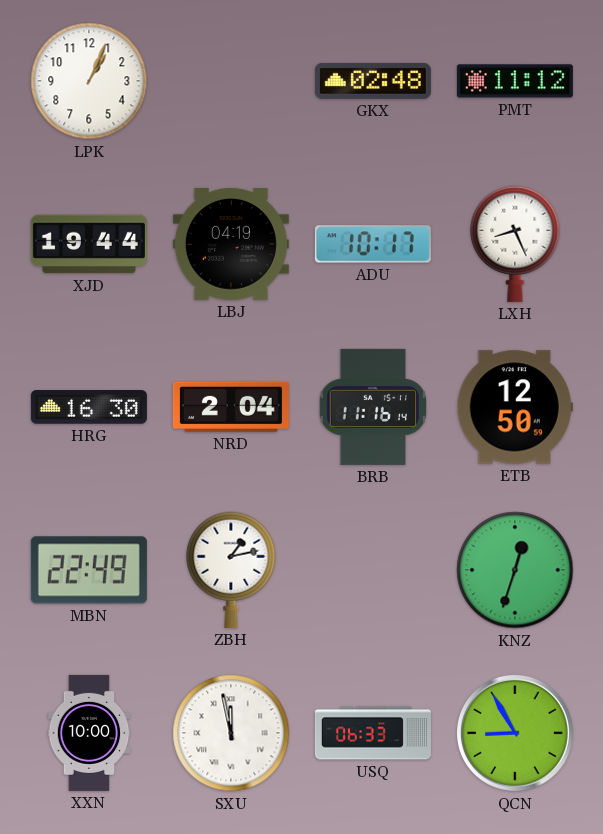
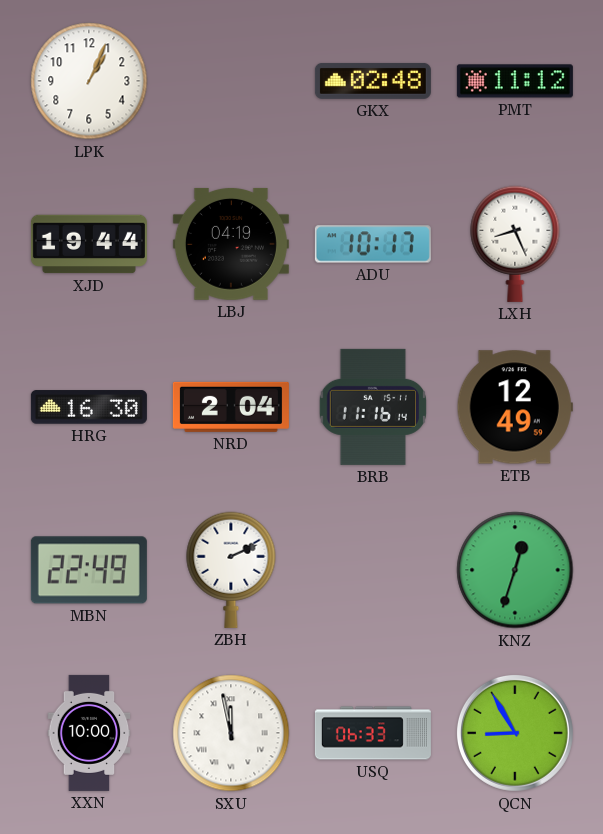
ETB: 12:50 -> 12:49 (515, 407)
ZBH: 1:13 -> 2:11 (231, 570)
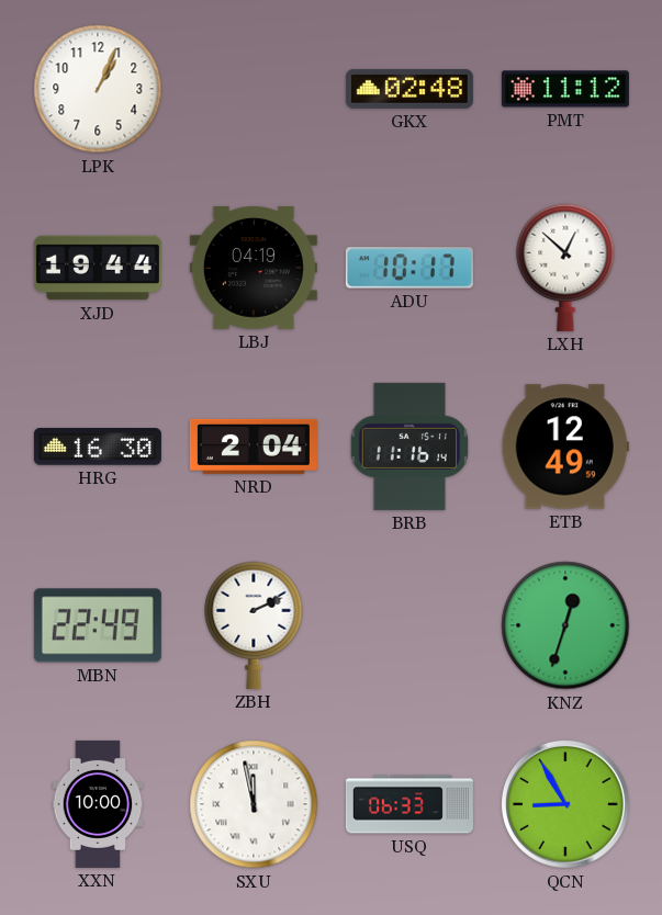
LXH: 8:26 -> 12:52 (565, 268)
